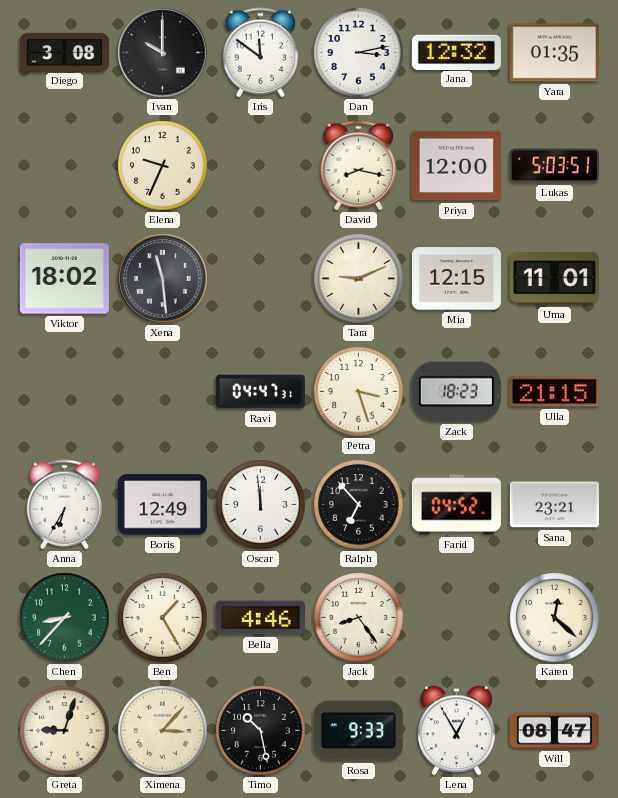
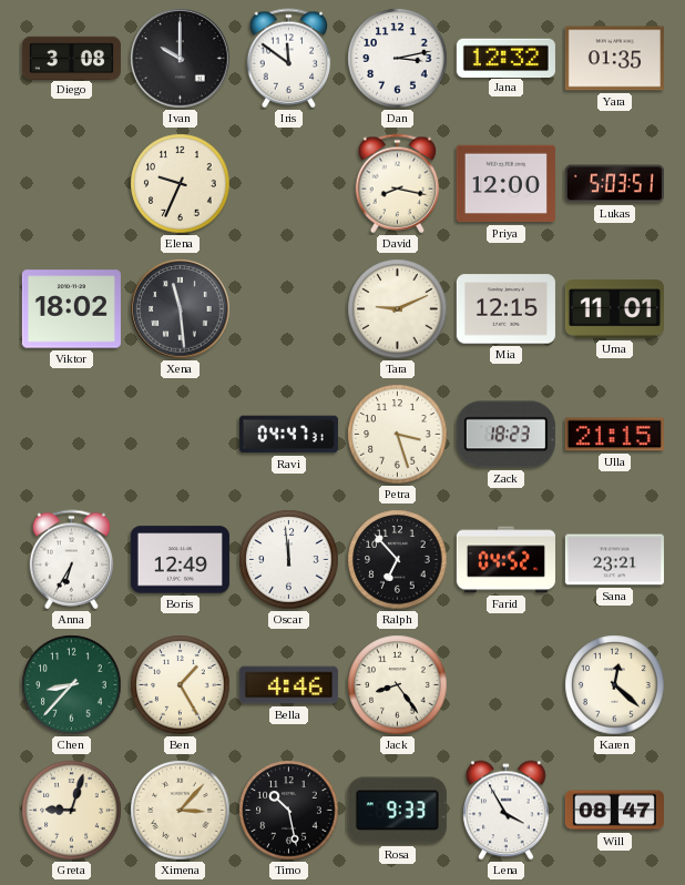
Lena: 12:55 -> 3:55 (507, 811)
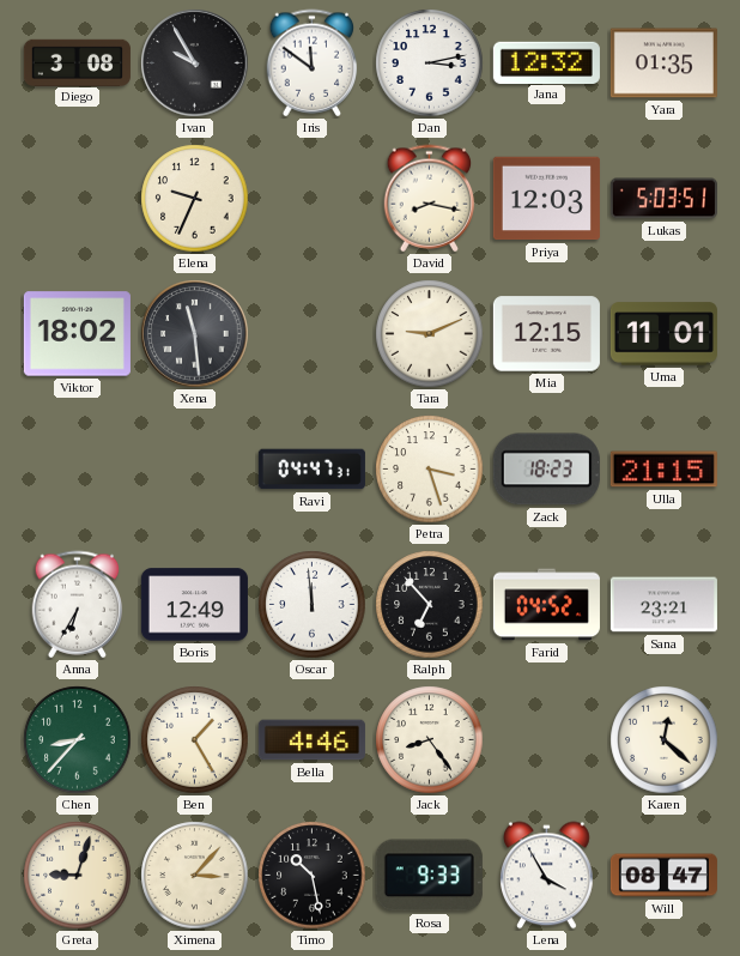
Ivan: 10:00 -> 9:55 (195, 63)
Priya: 12:00 -> 12:03 (546, 199)
